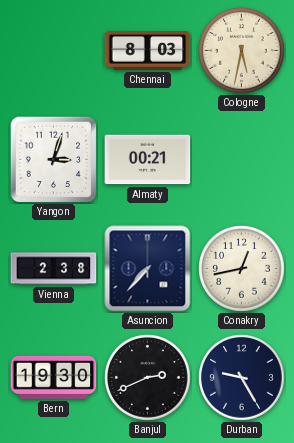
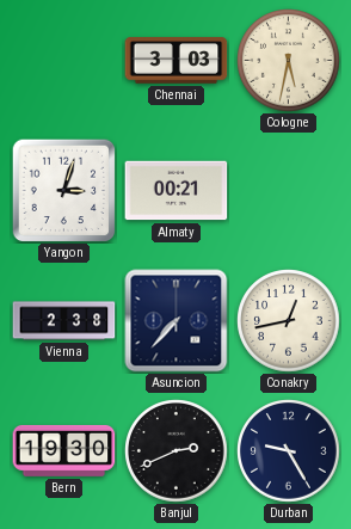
Chennai: 8:03 -> 3:03 (177, 61)
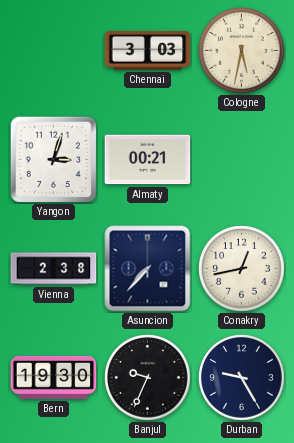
Banjul: 2:41 -> 9:34 (148, 378)
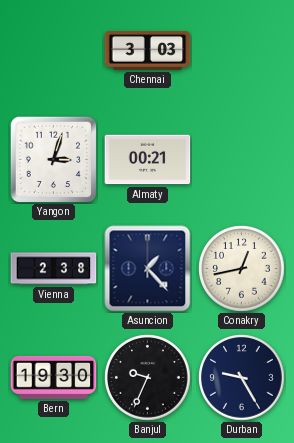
Cologne: 5:32 -> none (242, 51)
Asuncion: 7:37 -> 1:23 (148, 269)
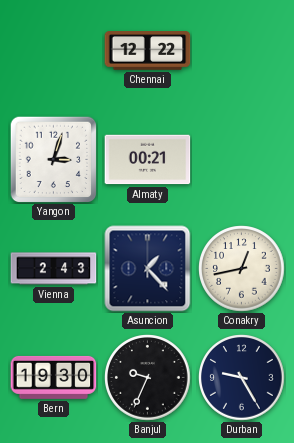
Chennai: 3:03 -> 12:22 (148, 51)
Vienna: 2:38 -> 2:43 (54, 269)
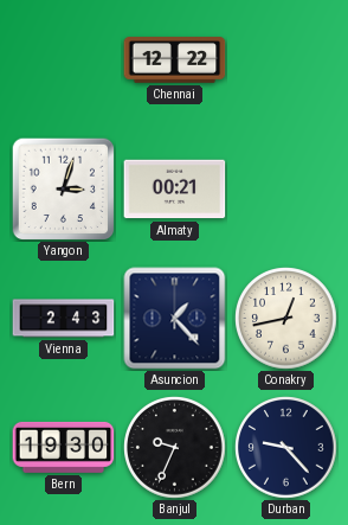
Durban: 9:25 -> 9:23 (286, 448)
